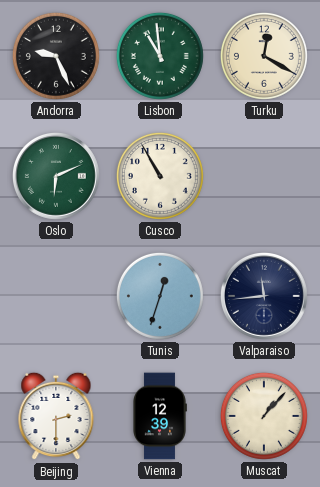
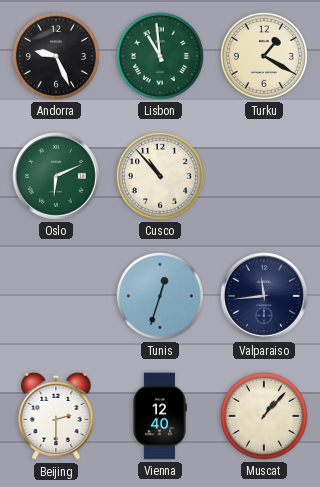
Turku: 12:20 -> 1:20 (264, 56)
Cusco: 10:55 -> 10:53 (160, 176)
Vienna: 12:39 -> 12:40 (160, 416)
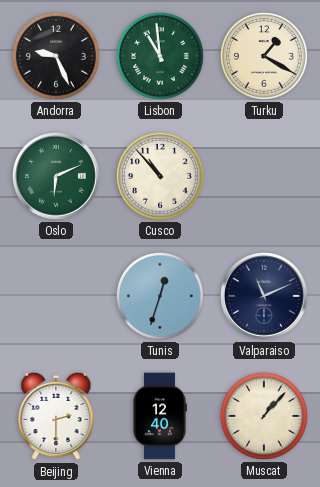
Valparaiso: 11:44 -> 11:11 (264, 296)
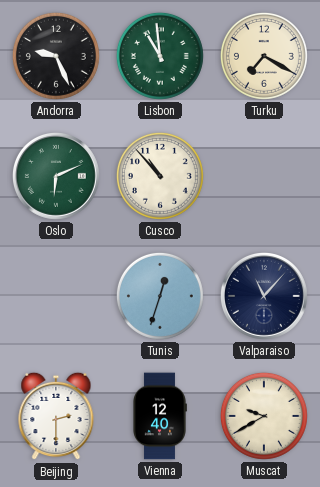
Turku: 1:20 -> 7:20 (264, 56)
Valparaiso: 11:11 -> 11:07 (264, 296)
Muscat: 1:07 -> 9:40 (264, 416)
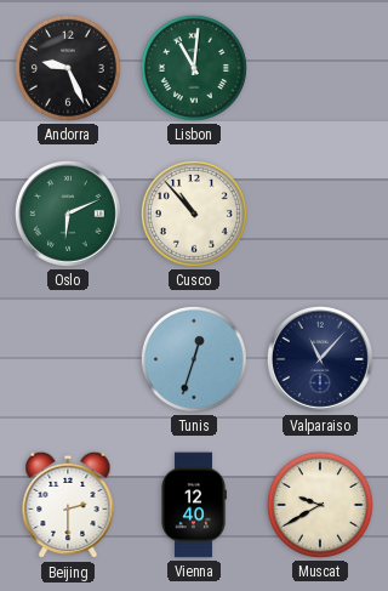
Lisbon: 10:59 -> 11:01 (194, 68)
Turku: 7:20 -> none (264, 56)
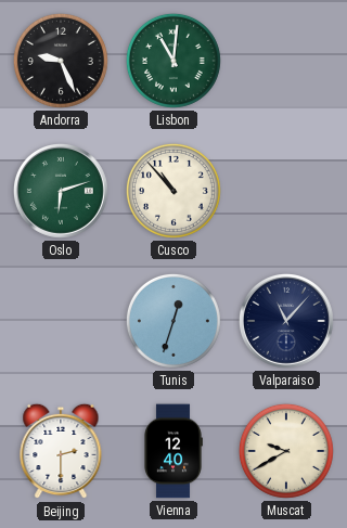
Oslo: 6:11 -> 6:12 (61, 191)
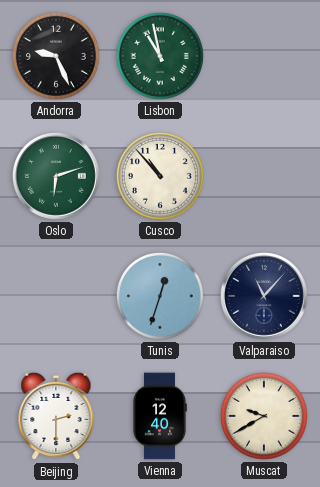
Lisbon: 11:01 -> 10:58 (160, 56)
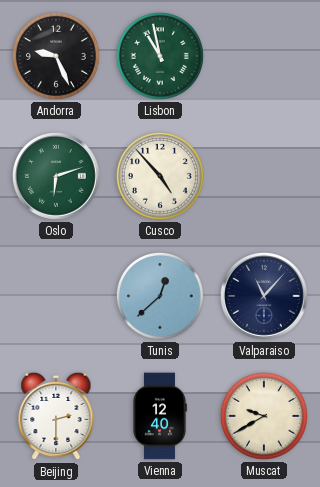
Cusco: 10:53 -> 4:53 (160, 176)
Tunis: 12:33 -> 12:38 (160, 296)
